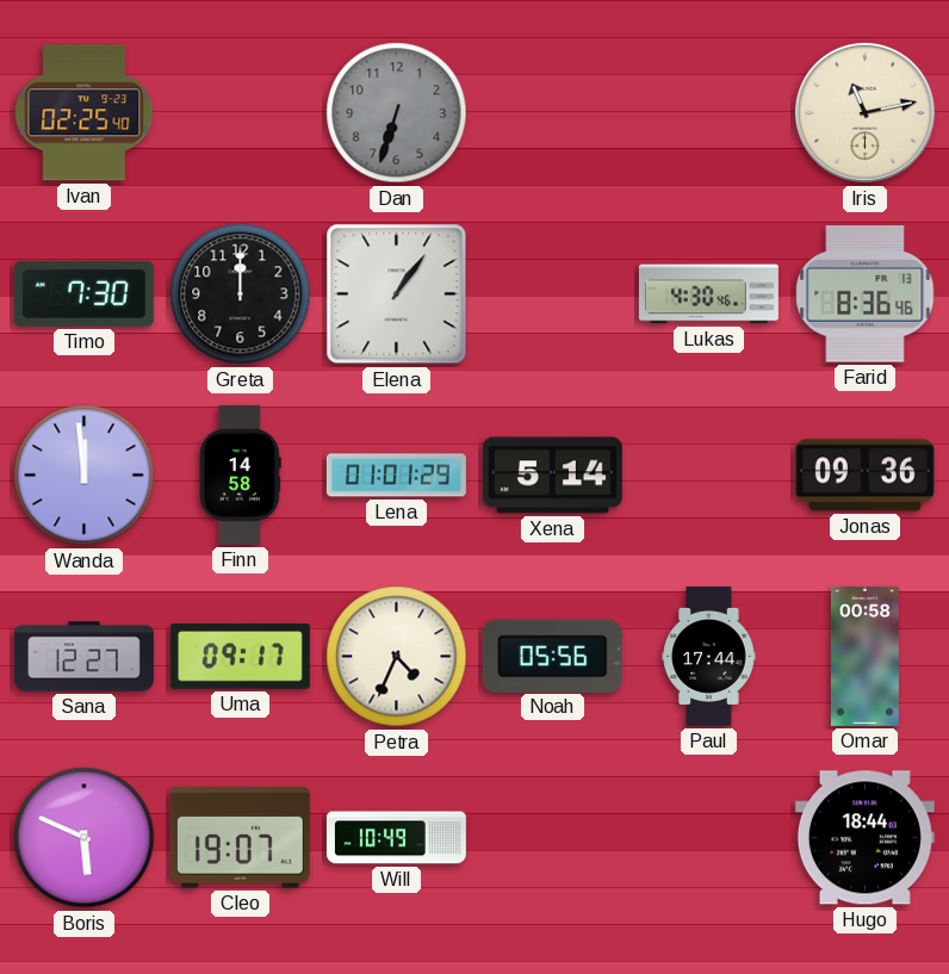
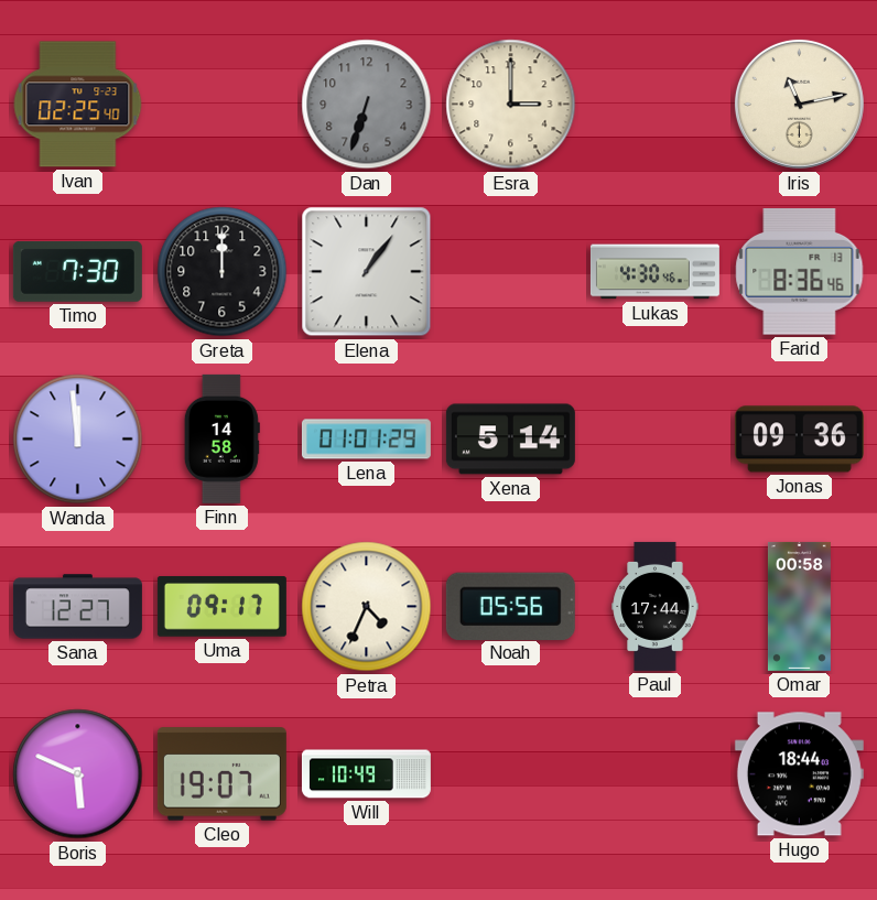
Esra: none -> 3:00 (511, 105)
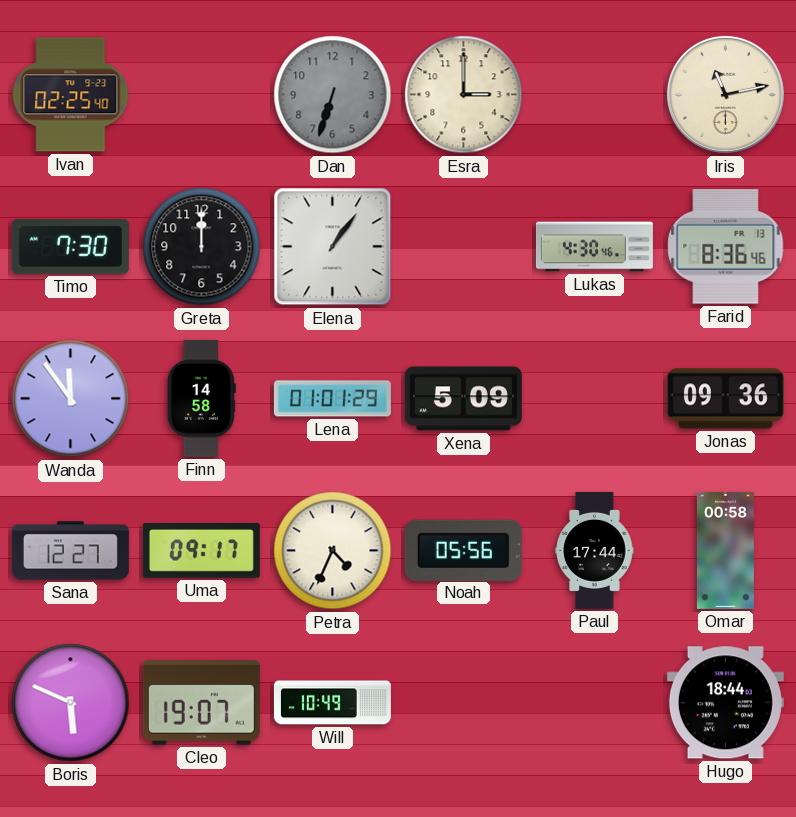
Wanda: 11:59 -> 11:54 (71, 399)
Xena: 5:14 -> 5:09 (463, 399)
